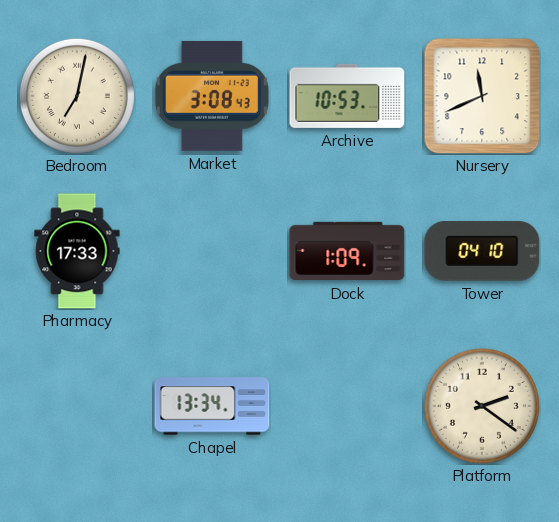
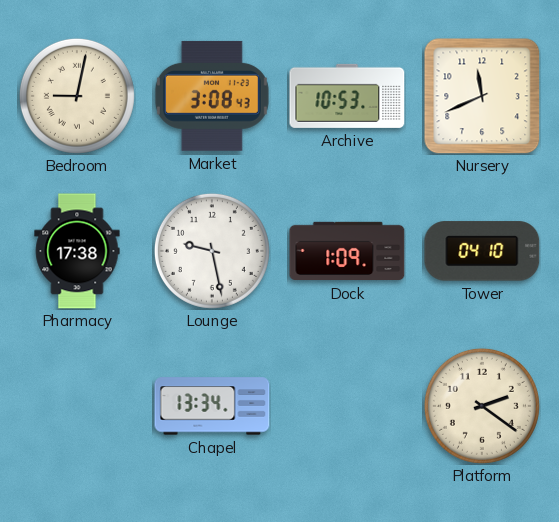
Bedroom: 7:02 -> 9:02 (77, 96)
Pharmacy: 17:33 -> 17:38 (77, 251)
Lounge: none -> 9:28 (212, 251)
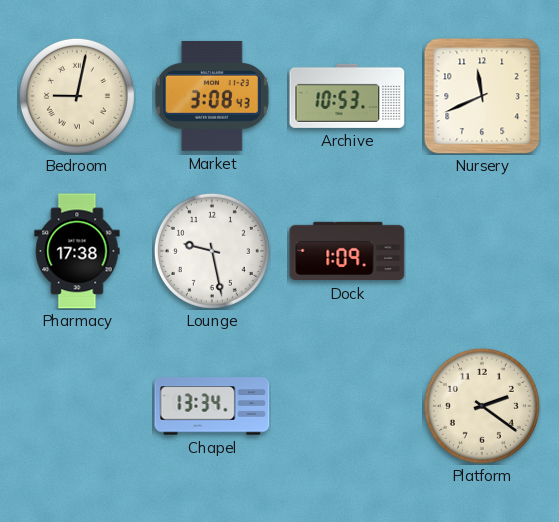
Tower: 04:10 -> none (482, 251)
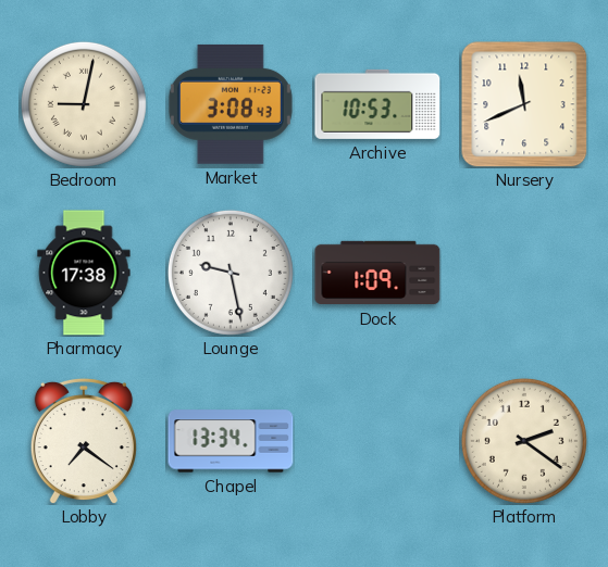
Lobby: none -> 7:21 (84, 441)
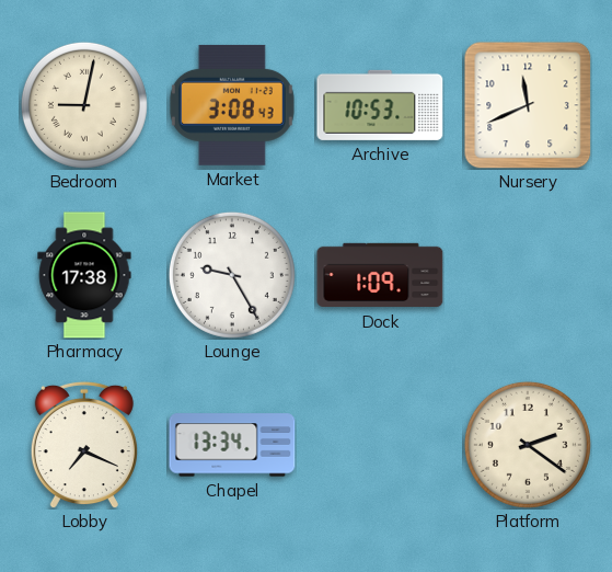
Lounge: 9:28 -> 9:25 (232, 275)
Lobby: 7:21 -> 7:19 (84, 445)
